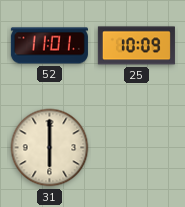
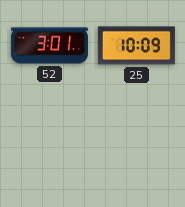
52: 11:01 -> 3:01 (49, 46)
31: 6:00 -> none (50, 148)
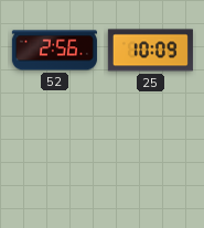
52: 3:01 -> 2:56 (54, 51)
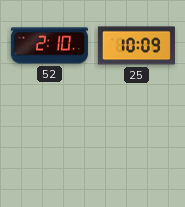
52: 2:56 -> 2:10 (49, 46)
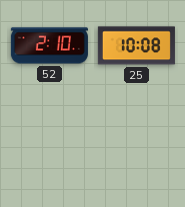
25: 10:09 -> 10:08 (136, 46)
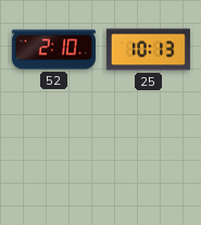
25: 10:08 -> 10:13 (148, 50)
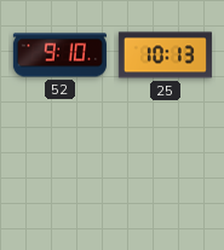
52: 2:10 -> 9:10 (59, 56)
